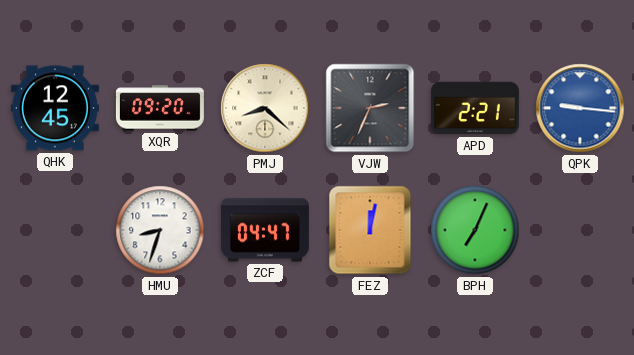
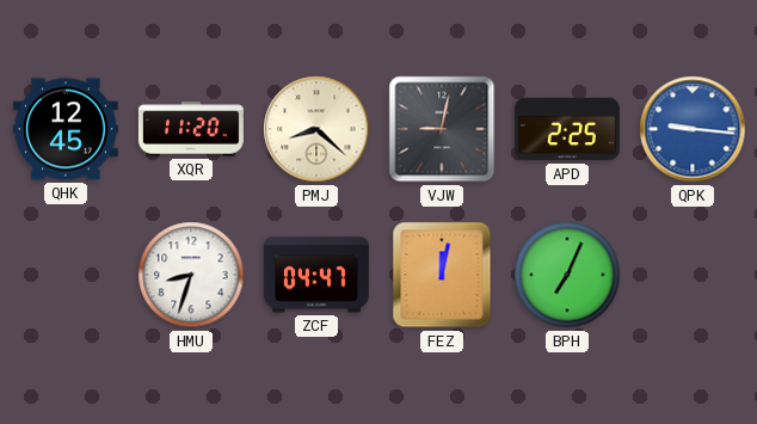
XQR: 09:20 -> 11:20 (191, 129)
VJW: 2:34 -> 9:02 (442, 129)
APD: 2:21 -> 2:25 (567, 129)
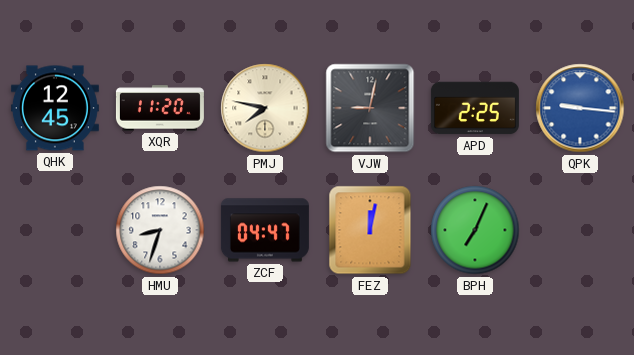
PMJ: 8:22 -> 7:47 (265, 108)
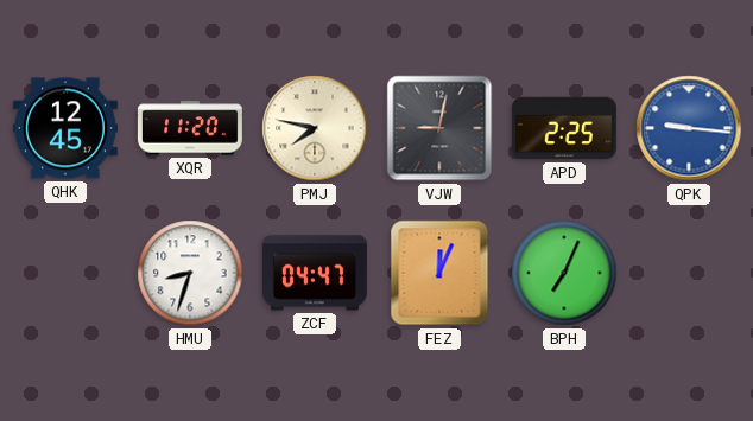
FEZ: 12:02 -> 12:04 (439, 273)
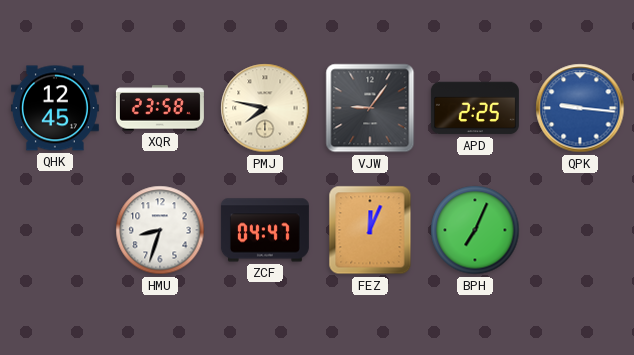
XQR: 11:20 -> 23:58 (160, 108)
VJW: 9:02 -> 9:06 (370, 108)
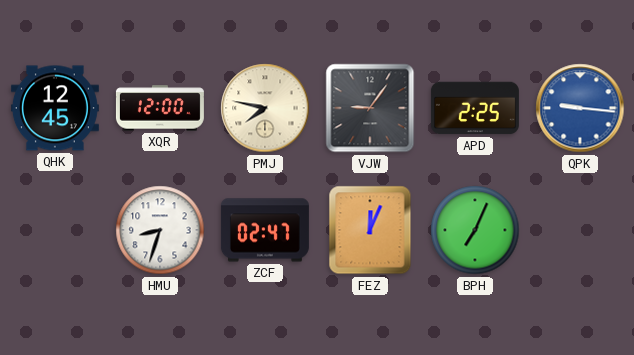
XQR: 23:58 -> 12:00 (160, 108)
ZCF: 04:47 -> 02:47 (265, 230)
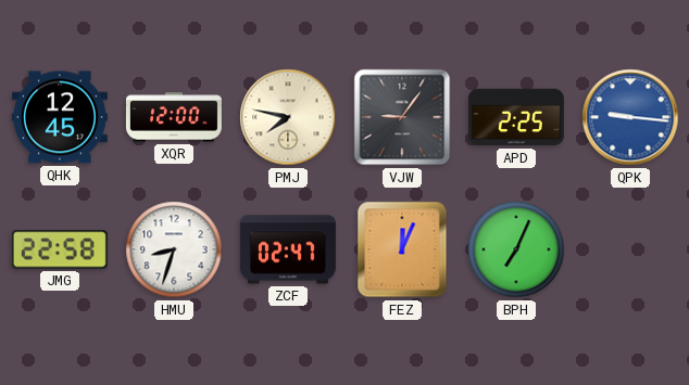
JMG: none -> 22:58 (60, 249)
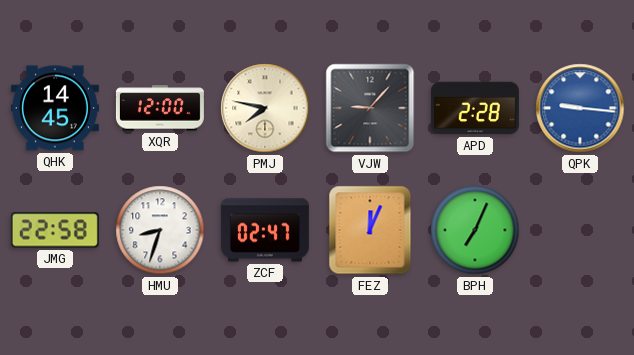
QHK: 12:45 -> 14:45 (55, 108)
VJW: 9:06 -> 9:07 (370, 108)
APD: 2:25 -> 2:28 (475, 108)
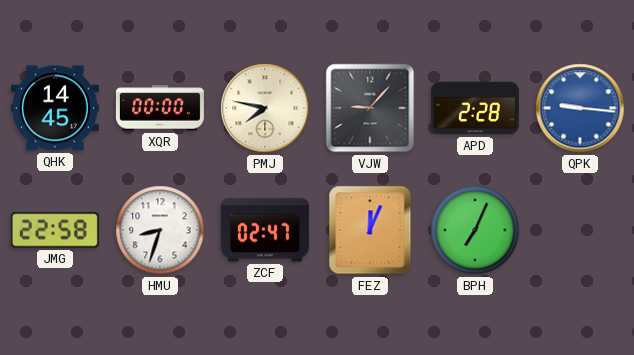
XQR: 12:00 -> 00:00 (160, 108)
